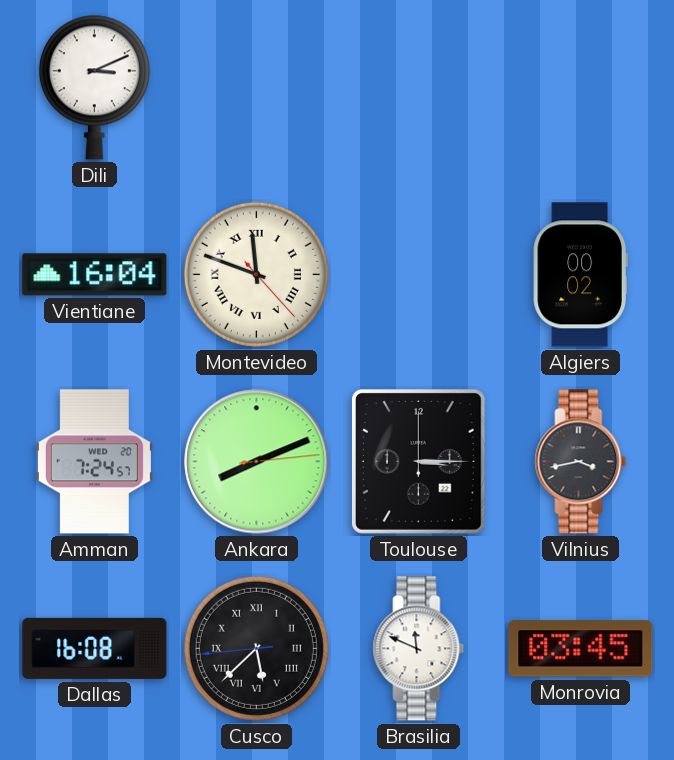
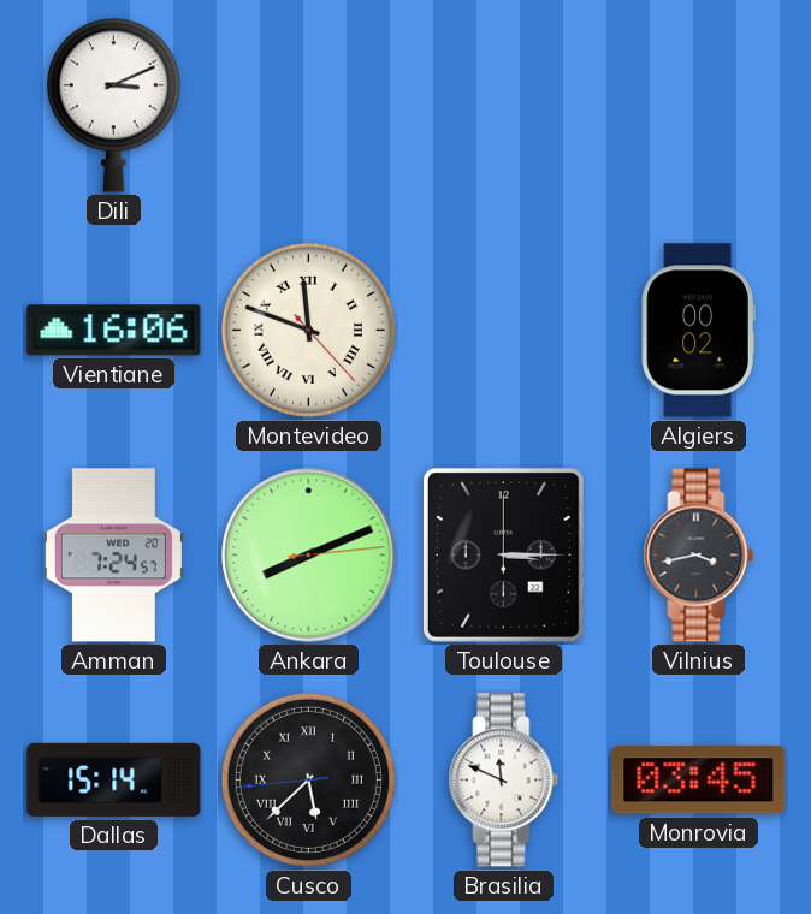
Vientiane: 16:04 -> 16:06 (114, 331)
Dallas: 16:08 -> 15:14 (114, 779)
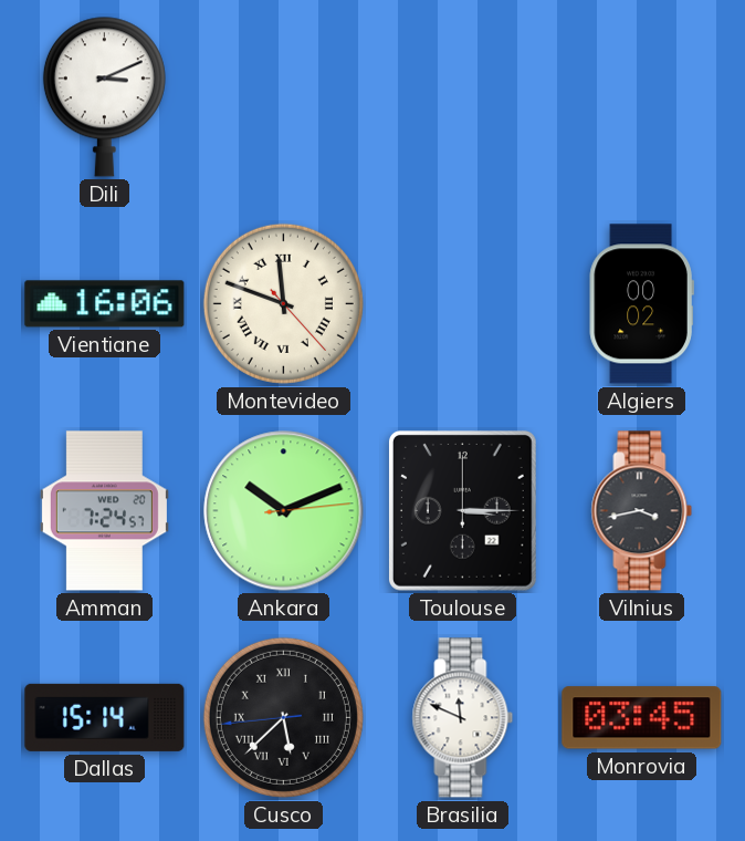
Ankara: 8:11 -> 10:11 (284, 511)
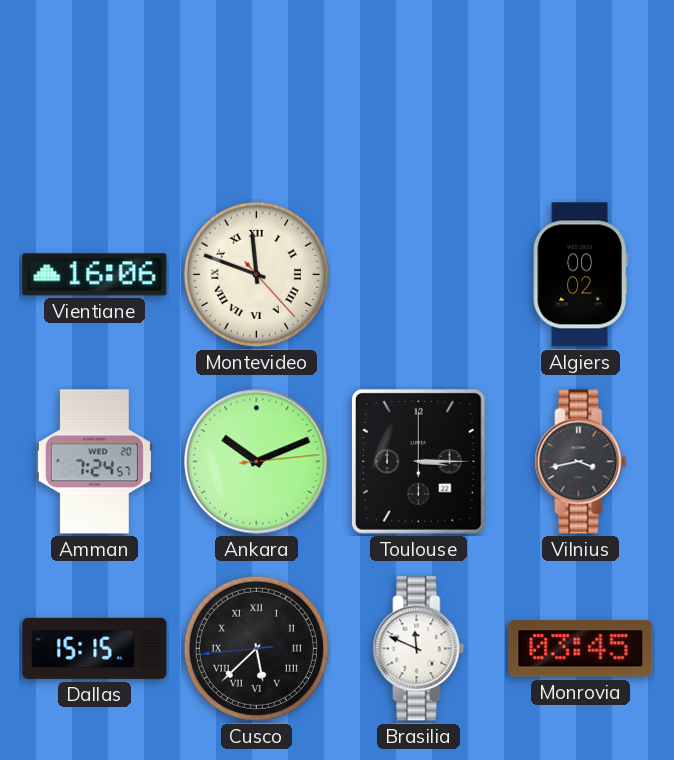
Dili: 3:11 -> none (104, 96)
Dallas: 15:14 -> 15:15 (95, 648)
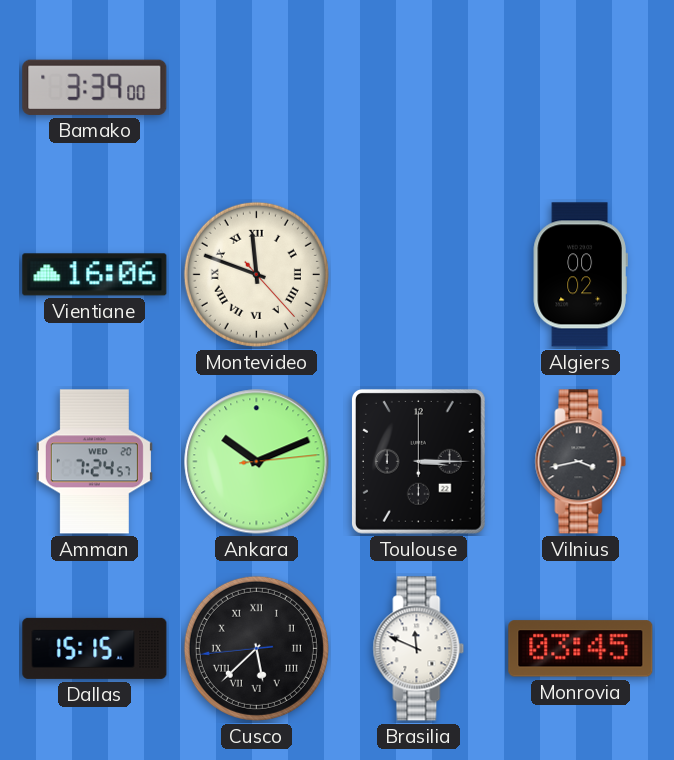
Bamako: none -> 3:39 (95, 87)
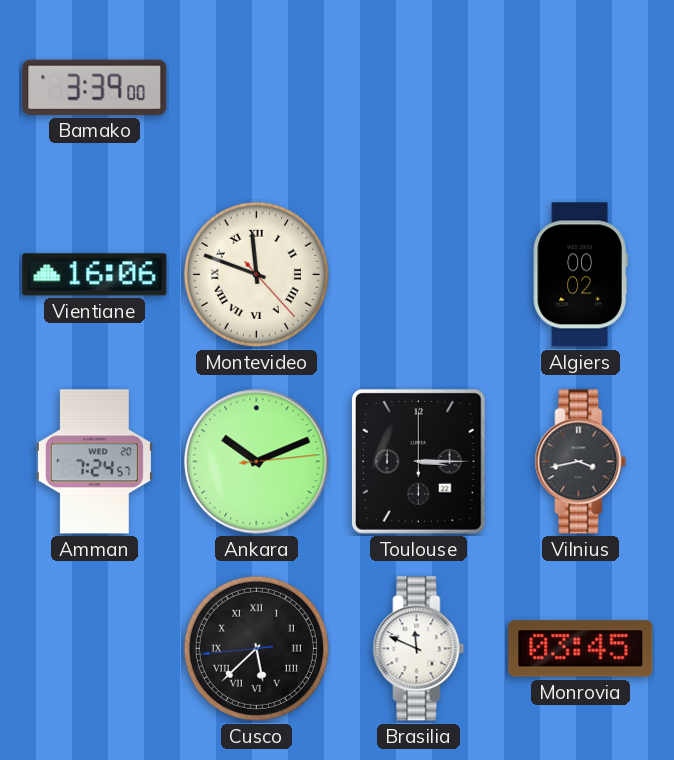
Dallas: 15:15 -> none (95, 648)
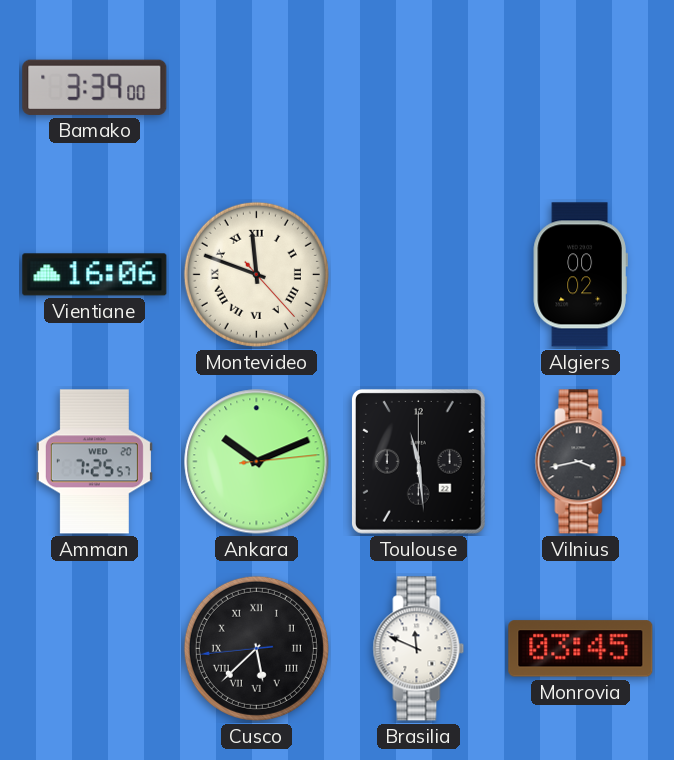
Amman: 7:24 -> 7:25 (94, 462)
Toulouse: 3:15 -> 11:29 (418, 461)
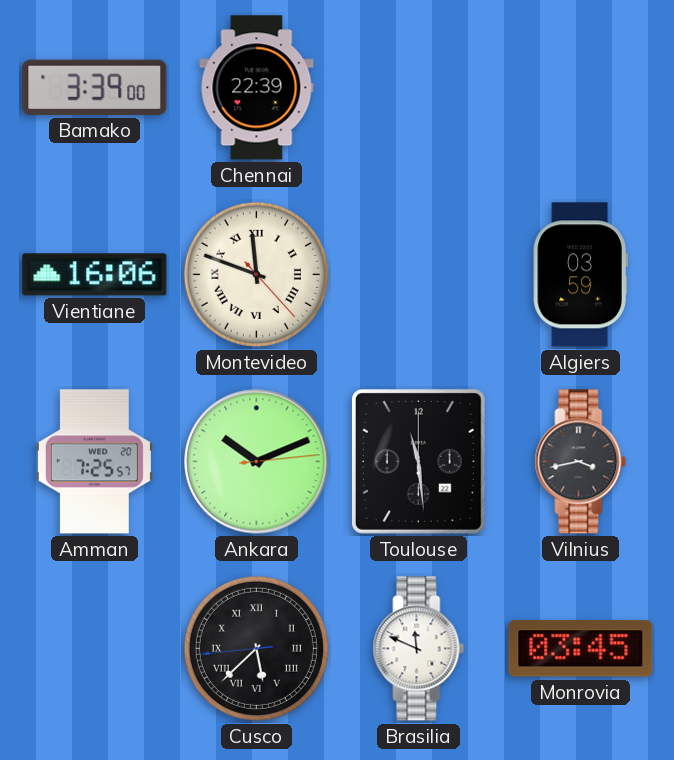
Chennai: none -> 22:39 (257, 88)
Algiers: 00:02 -> 03:59 (580, 275)
